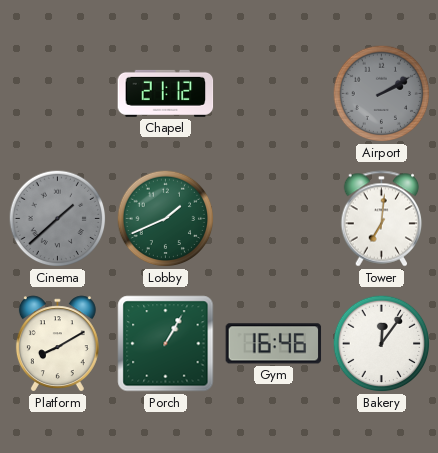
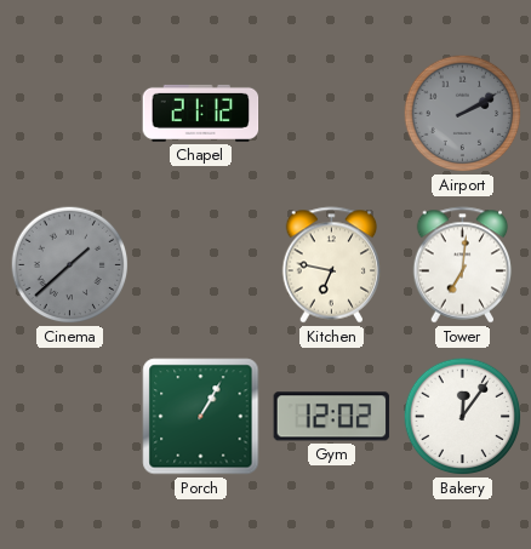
Lobby: 1:41 -> none (166, 219)
Kitchen: none -> 6:47 (332, 265)
Platform: 8:10 -> none (57, 344)
Gym: 16:46 -> 12:02 (332, 417)
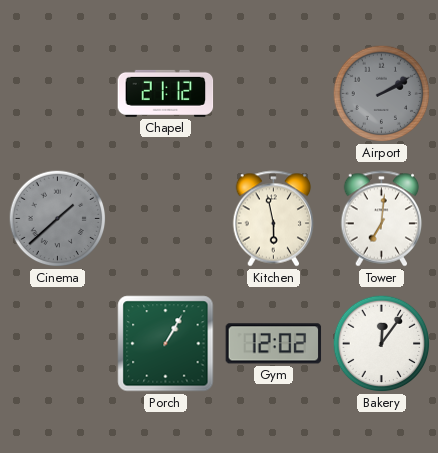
Kitchen: 6:47 -> 5:58 (274, 219)
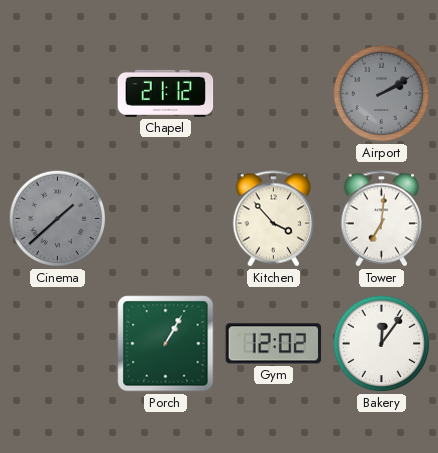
Kitchen: 5:58 -> 3:53 (274, 219)
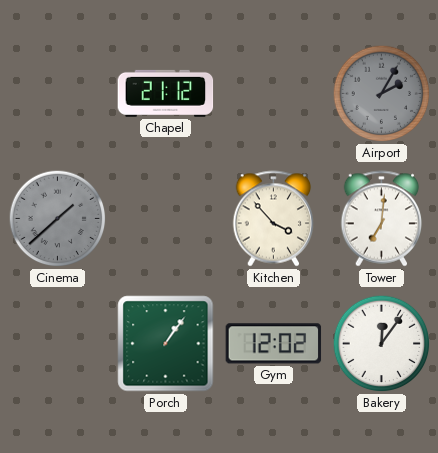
Airport: 2:10 -> 2:05 (382, 94)
Porch: 1:05 -> 1:06 (166, 344)
